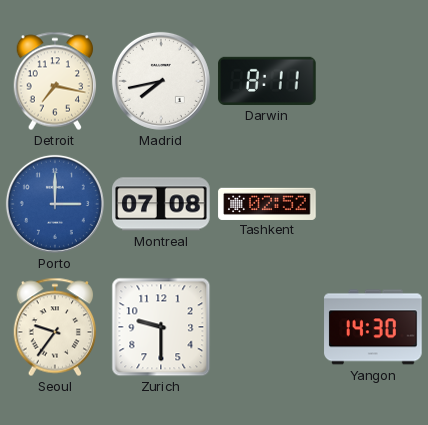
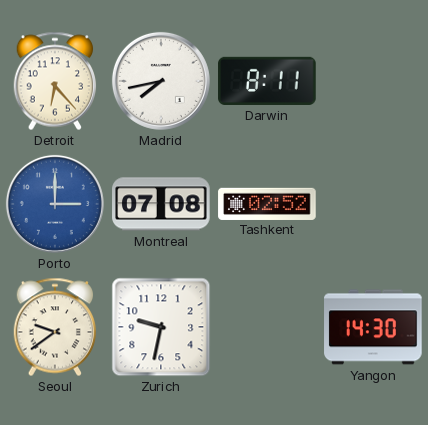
Detroit: 7:17 -> 6:23 (55, 81)
Seoul: 9:36 -> 9:39 (55, 327)
Zurich: 9:30 -> 9:32 (161, 327)
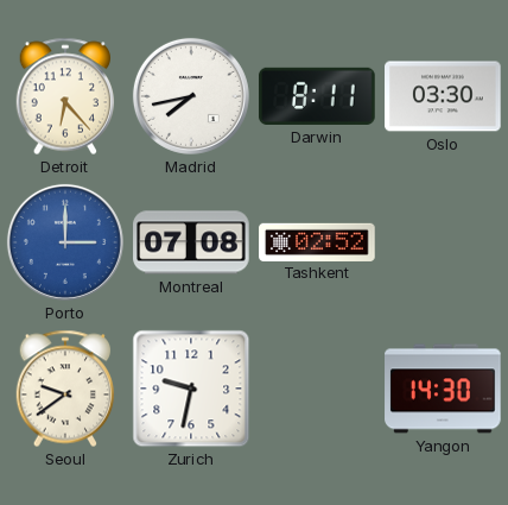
Oslo: none -> 03:30 (443, 96)
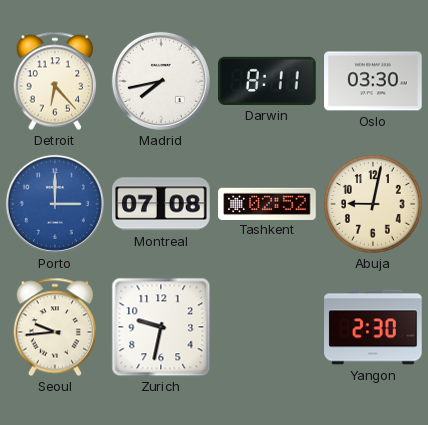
Abuja: none -> 9:02 (374, 205)
Seoul: 9:39 -> 9:44 (55, 327)
Yangon: 14:30 -> 2:30 (373, 327)
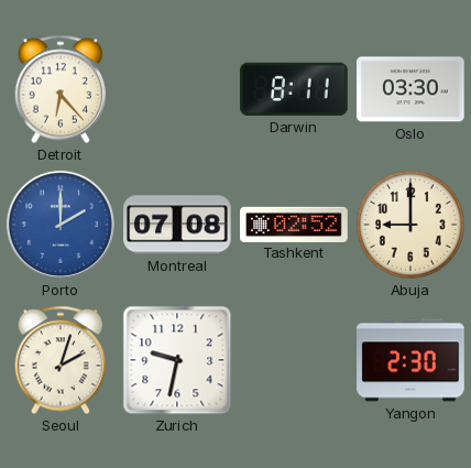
Madrid: 7:43 -> none (161, 81)
Porto: 3:00 -> 2:00 (61, 225)
Abuja: 9:02 -> 9:00 (412, 226)
Seoul: 9:44 -> 2:03 (61, 360)
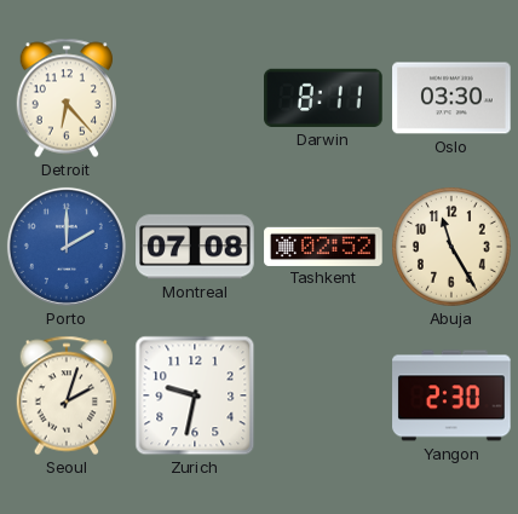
Abuja: 9:00 -> 11:25 (453, 248)
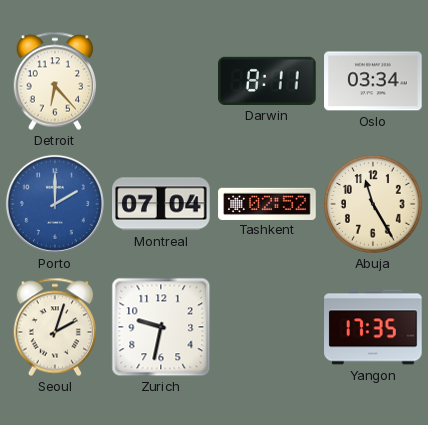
Oslo: 03:30 -> 03:34 (373, 81)
Montreal: 07:08 -> 07:04 (161, 204)
Yangon: 2:30 -> 17:35 (373, 327)
